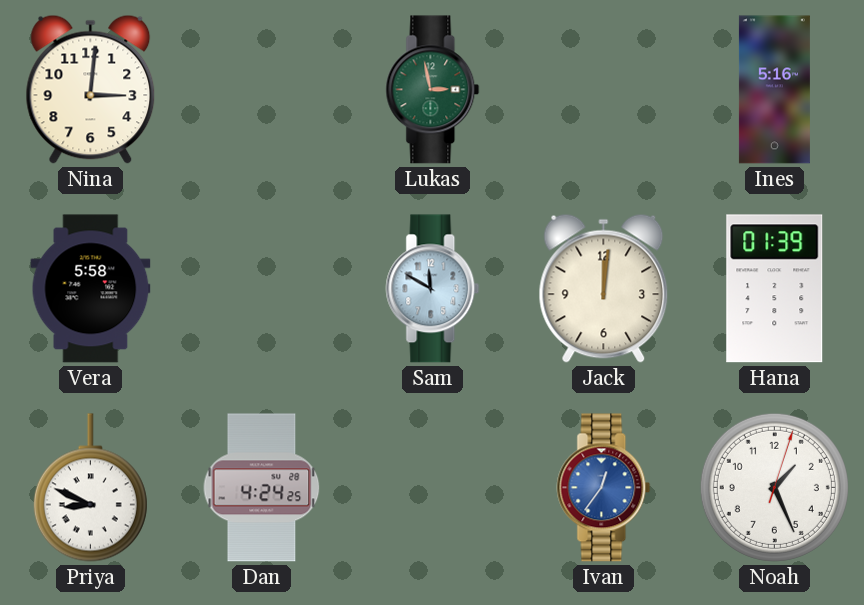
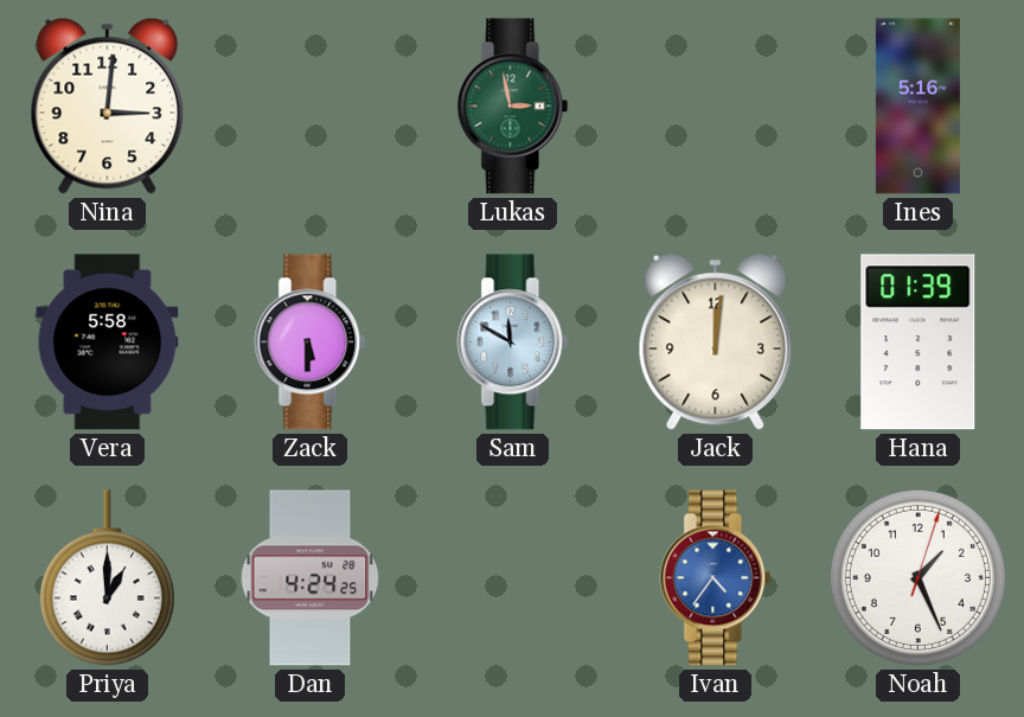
Zack: none -> 5:30 (311, 343)
Priya: 8:49 -> 1:00 (107, 578)
Ivan: 12:36 -> 4:36 (716, 578)
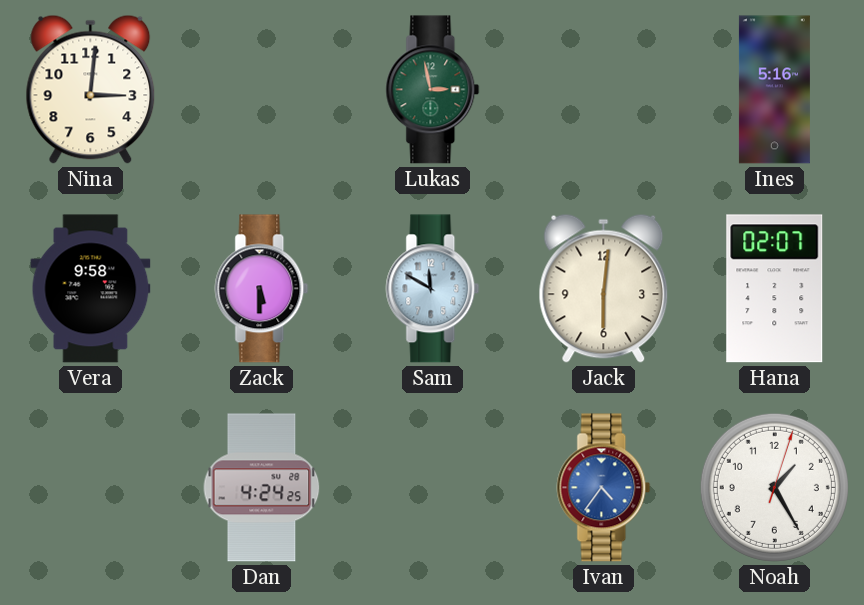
Vera: 5:58 -> 9:58 (91, 289)
Jack: 12:01 -> 6:01 (604, 288)
Hana: 01:39 -> 02:07 (775, 289)
Priya: 1:00 -> none (107, 578)
Noah: 1:26 -> 1:25 (774, 487)
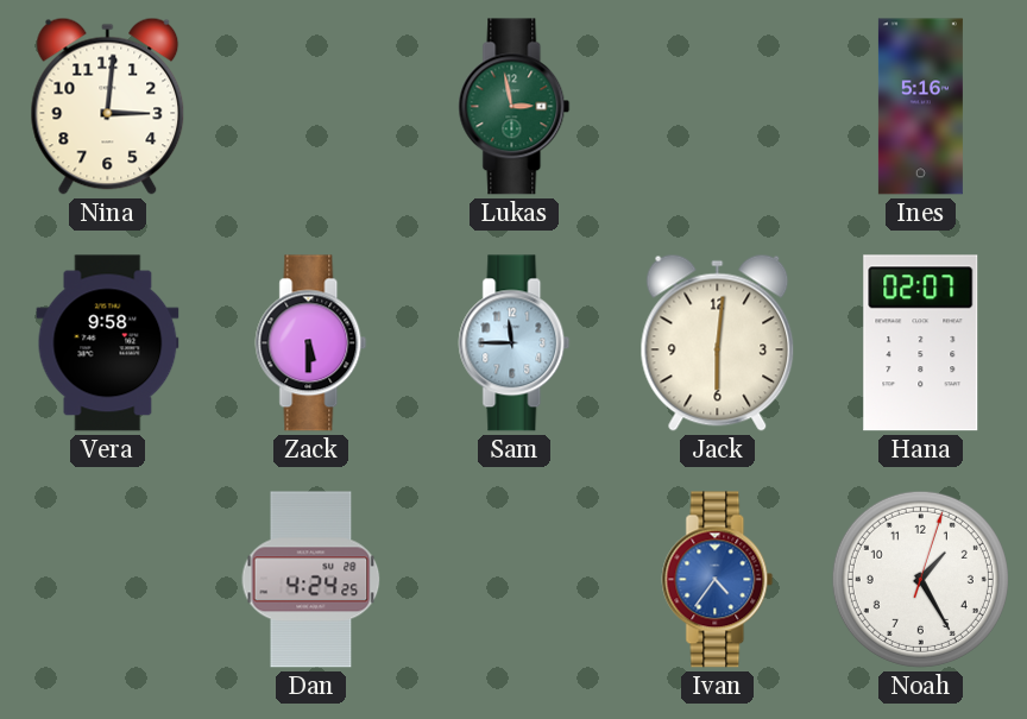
Sam: 11:50 -> 11:45 (515, 343)
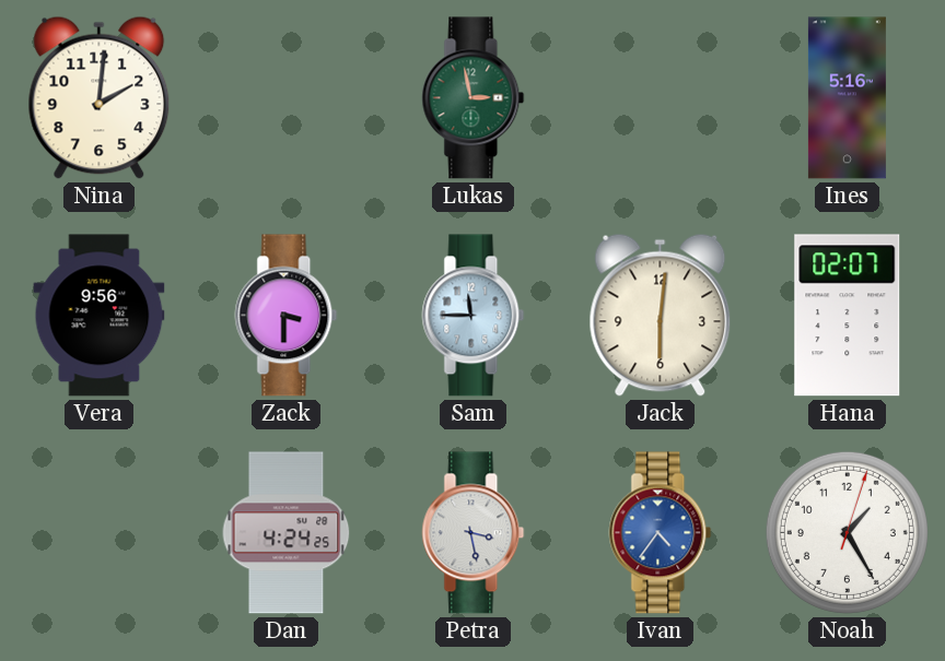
Nina: 3:01 -> 2:01 (100, 97)
Vera: 9:58 -> 9:56 (100, 316)
Zack: 5:30 -> 3:30 (287, 316)
Petra: none -> 3:28 (474, 533)
